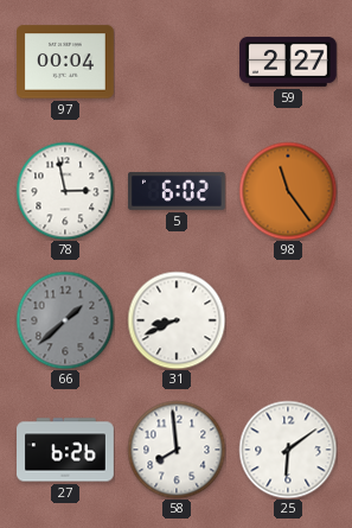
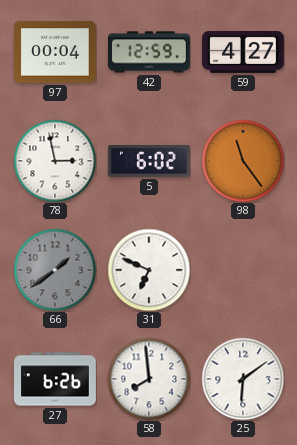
42: none -> 12:59 (150, 52)
59: 2:27 -> 4:27 (244, 52)
66: 1:38 -> 1:39 (55, 270)
31: 8:41 -> 6:49 (149, 270)
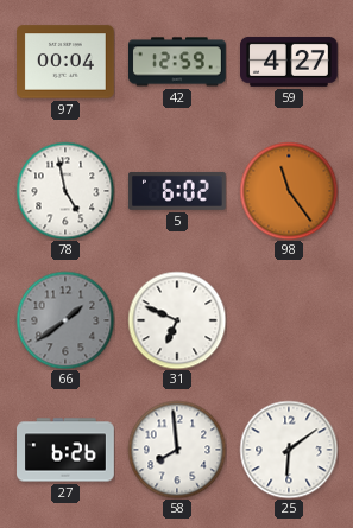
78: 2:58 -> 4:58 (65, 191)
